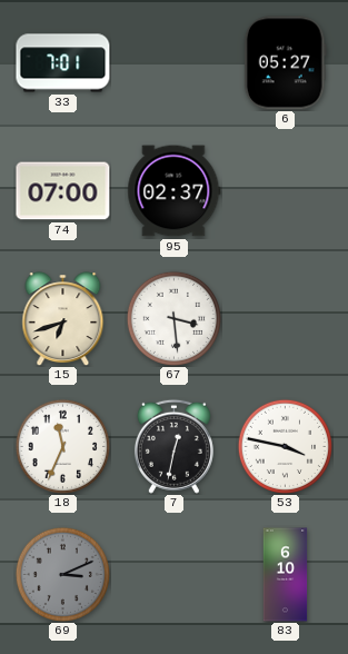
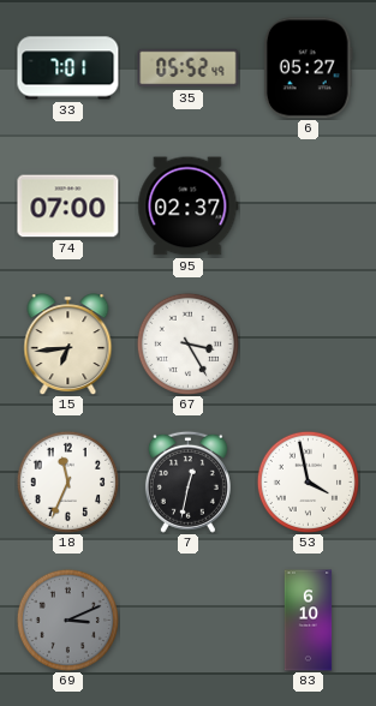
35: none -> 05:52 (189, 68)
15: 6:42 -> 6:44 (68, 345)
67: 3:29 -> 3:25 (187, 343)
53: 3:47 -> 3:58 (308, 481)
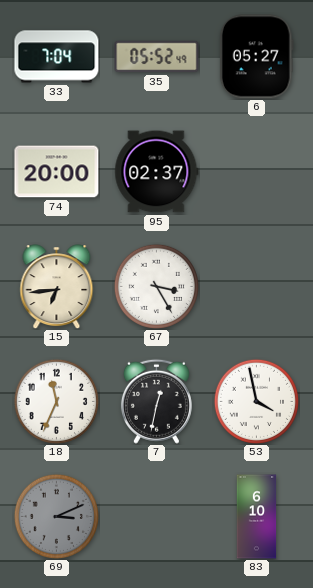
33: 7:01 -> 7:04 (57, 57)
74: 07:00 -> 20:00 (57, 172)
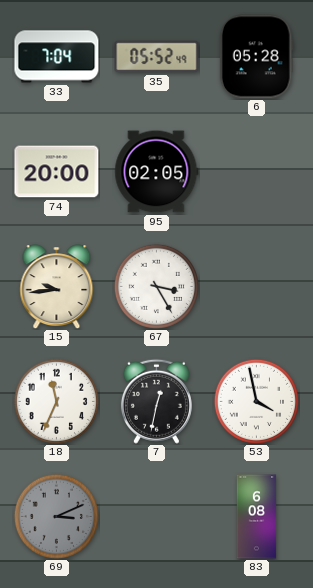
6: 05:27 -> 05:28 (256, 57)
95: 02:37 -> 02:05 (157, 172)
15: 6:44 -> 9:44 (57, 287)
83: 6:10 -> 6:08 (257, 517)
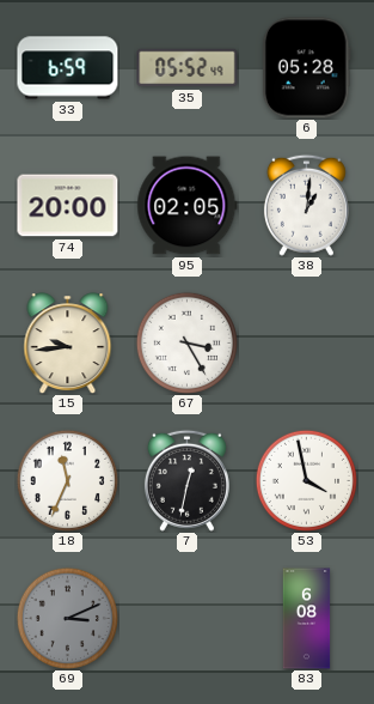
33: 7:04 -> 6:59 (68, 68)
38: none -> 1:01 (306, 205)
